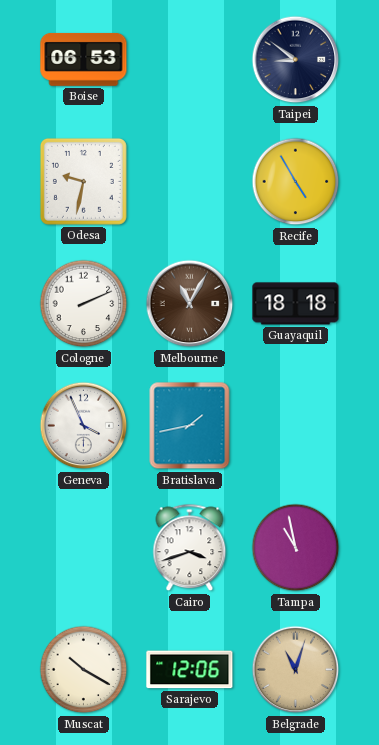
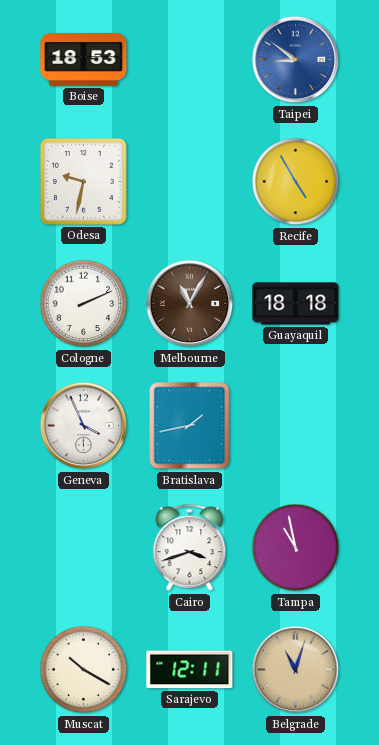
Boise: 06:53 -> 18:53 (84, 59)
Taipei dial: navy -> blue (296, 60)
Sarajevo: 12:06 -> 12:11 (190, 670)
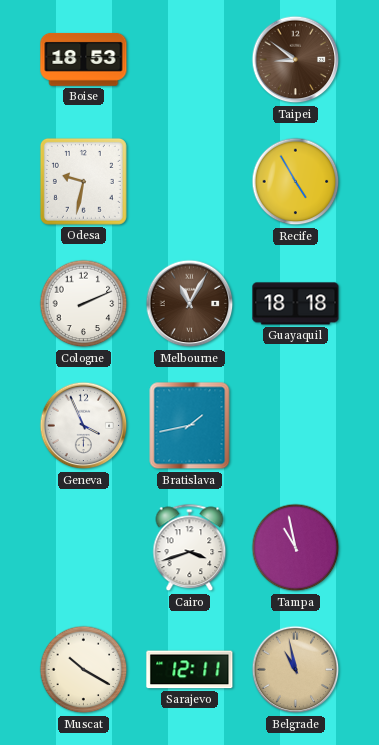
Taipei dial: blue -> brown (296, 60)
Belgrade: 11:03 -> 10:58 (296, 670)
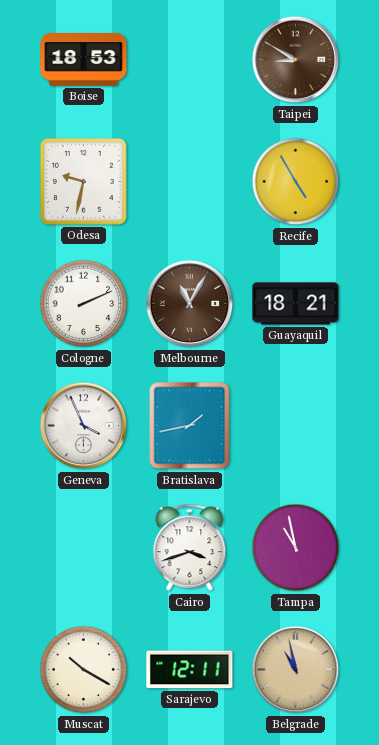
Taipei: 8:51 -> 8:50 (296, 60)
Guayaquil: 18:18 -> 18:21 (296, 304)
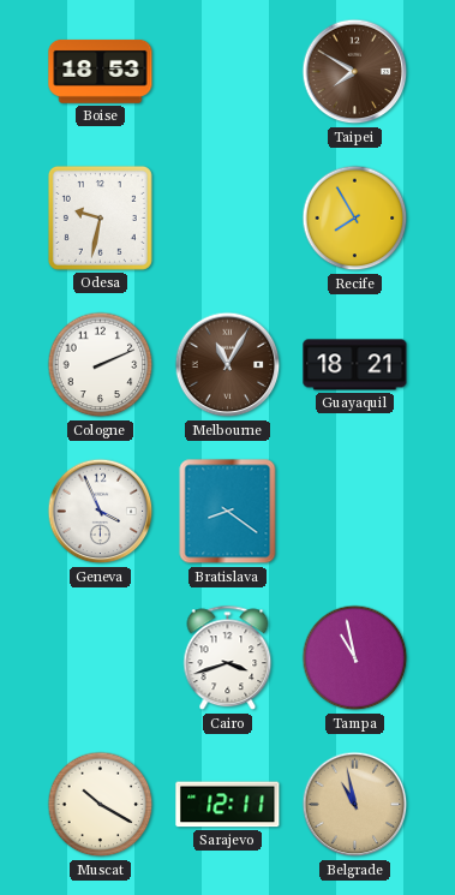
Taipei: 8:50 -> 7:50 (355, 72)
Recife: 4:55 -> 7:55 (355, 219)
Bratislava: 1:43 -> 8:21 (228, 512)
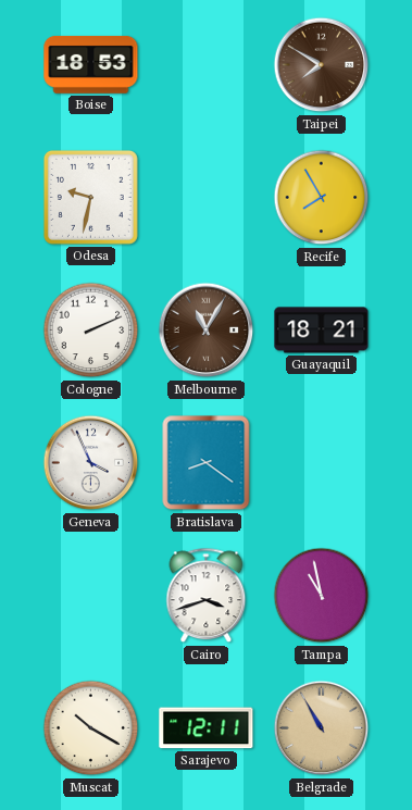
Belgrade: 10:58 -> 10:55 (322, 728)
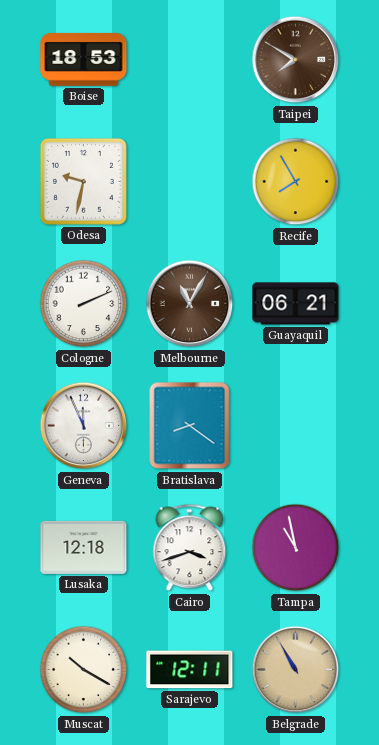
Guayaquil: 18:21 -> 06:21 (296, 304)
Geneva: 3:56 -> 11:56 (84, 426)
Lusaka: none -> 12:18 (84, 547)
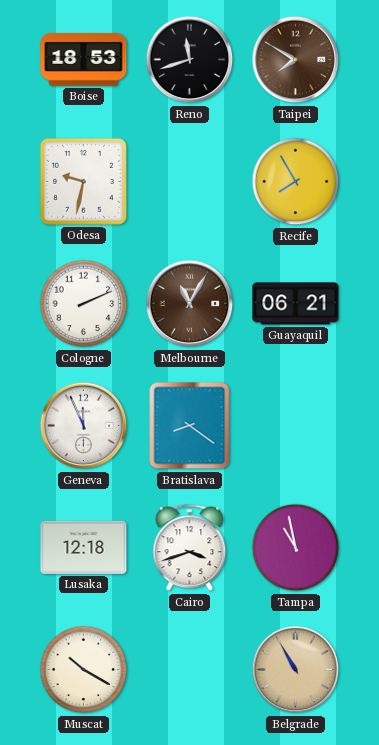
Reno: none -> 11:42 (190, 60)
Sarajevo: 12:11 -> none (190, 670)
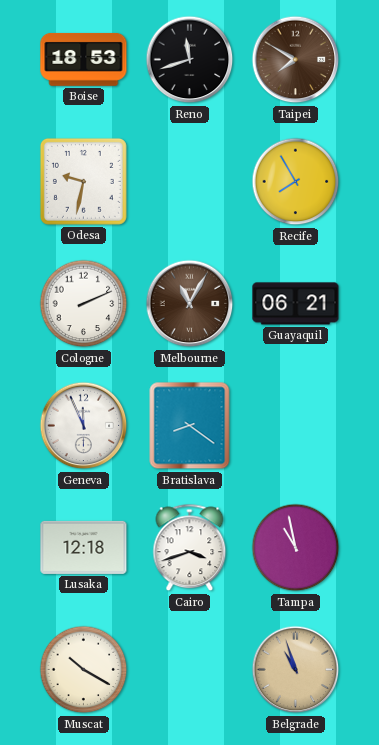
Belgrade: 10:55 -> 10:57 (296, 670)
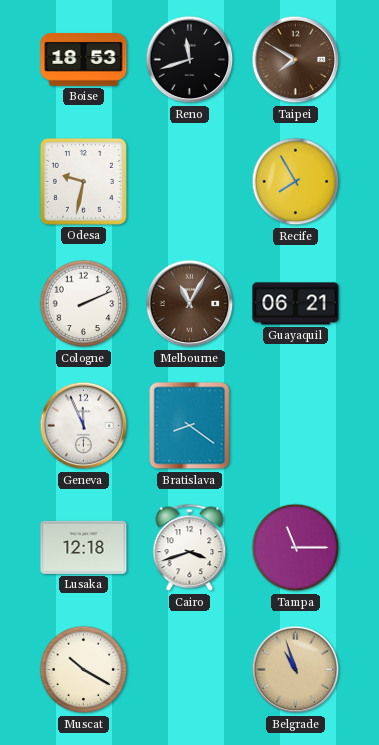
Tampa: 10:58 -> 11:15 (296, 548)
